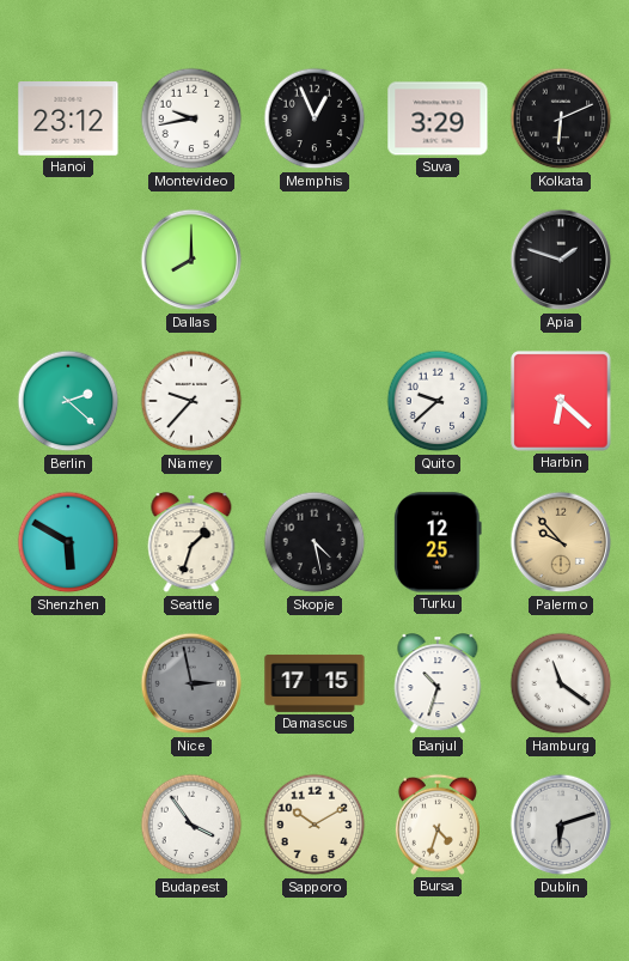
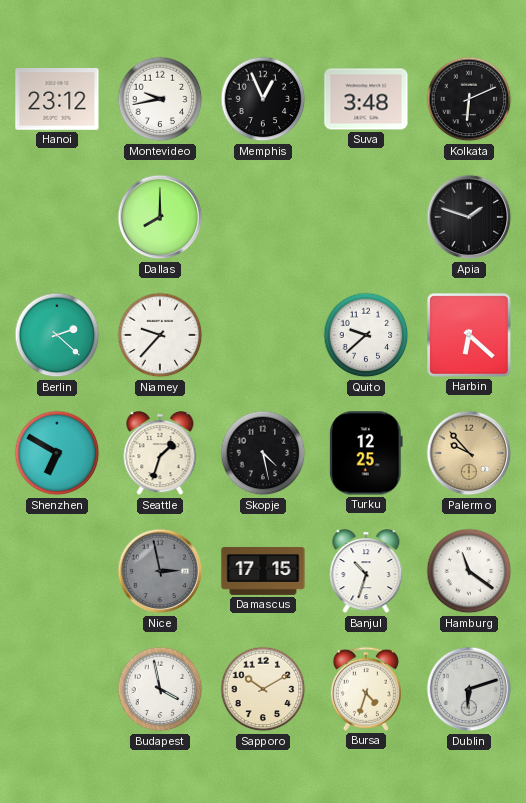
Suva: 3:29 -> 3:48 (366, 99)
Shenzhen: 5:50 -> 6:50 (57, 453)
Budapest: 3:54 -> 3:58 (160, 689)
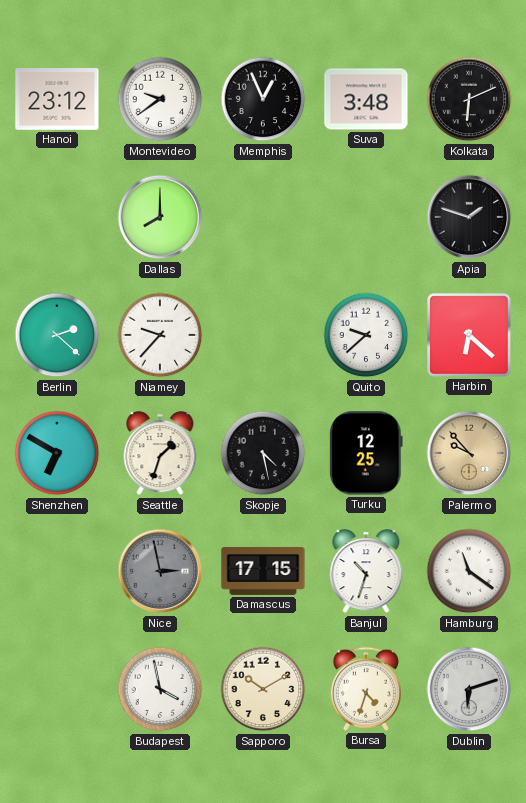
Montevideo: 9:43 -> 9:39 (160, 99)
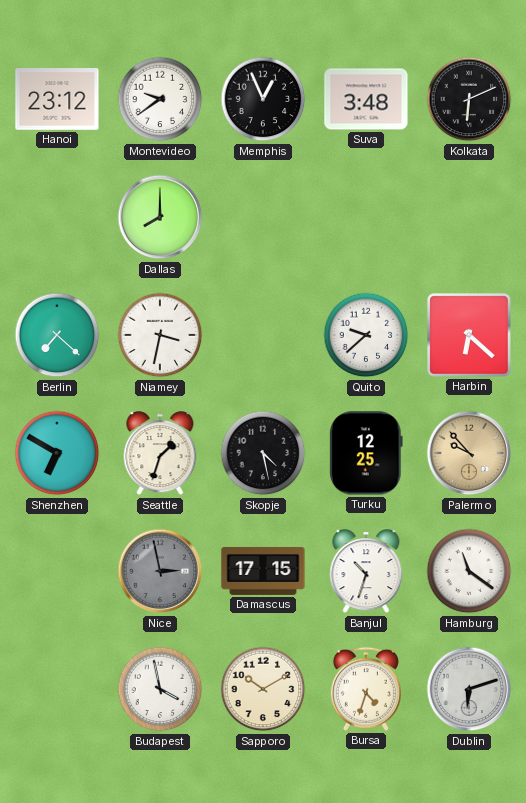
Apia: 1:48 -> none (469, 217)
Berlin: 2:22 -> 7:22 (57, 335)
Niamey: 9:37 -> 3:32 (160, 335)
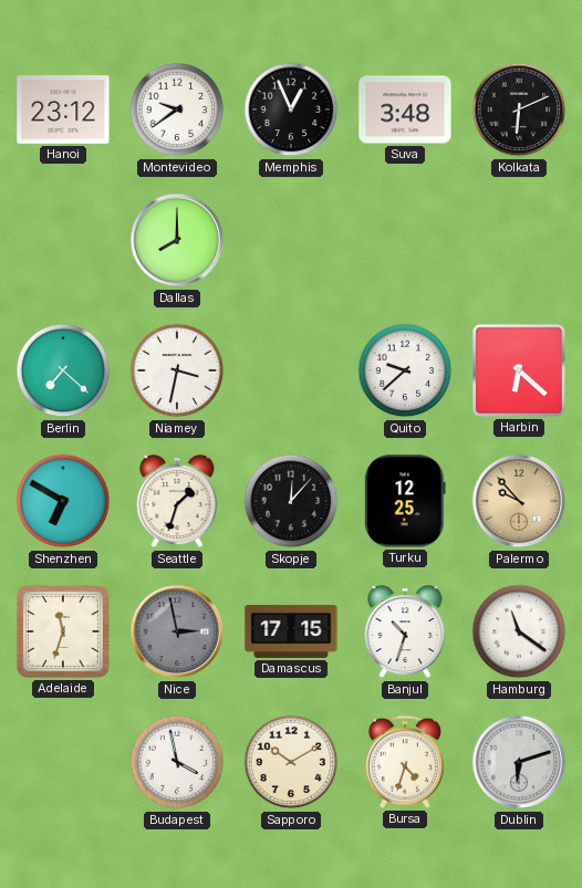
Skopje: 4:28 -> 12:07 (291, 501)
Adelaide: none -> 11:33 (63, 631)
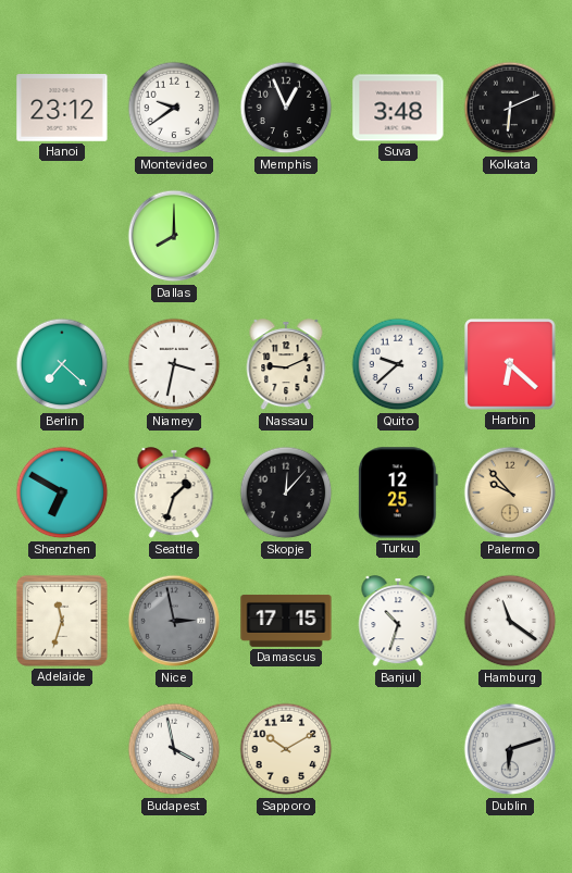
Nassau: none -> 9:11 (286, 365)
Bursa: 4:33 -> none (405, 762)
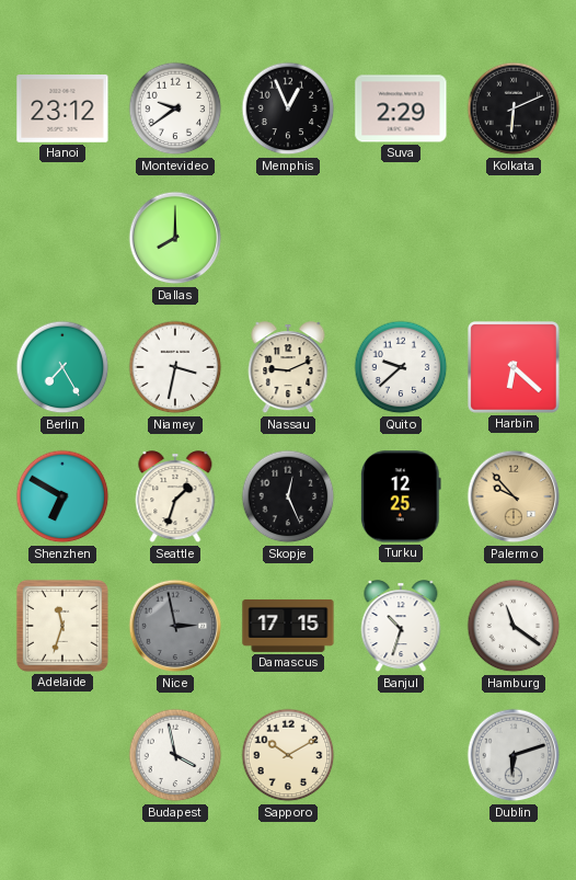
Suva: 3:48 -> 2:29 (401, 108)
Berlin: 7:22 -> 7:25 (62, 367)
Skopje: 12:07 -> 12:26 (288, 496)
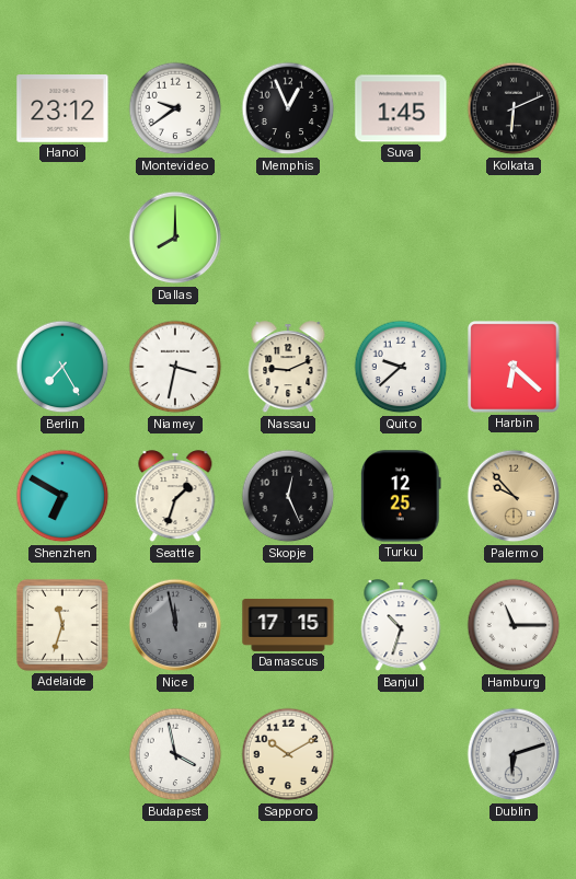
Suva: 2:29 -> 1:45 (401, 108)
Nice: 2:58 -> 11:58 (175, 625)
Hamburg: 11:21 -> 11:15 (514, 625)
